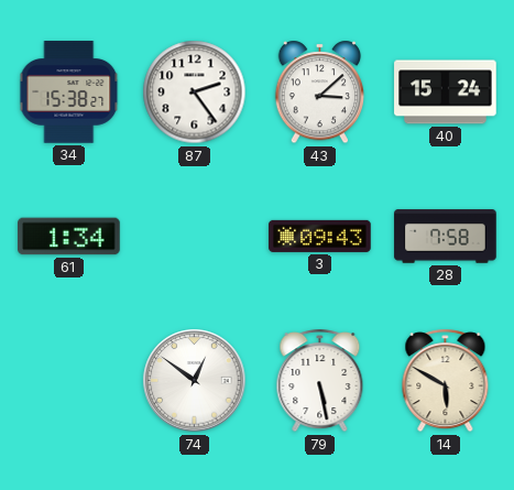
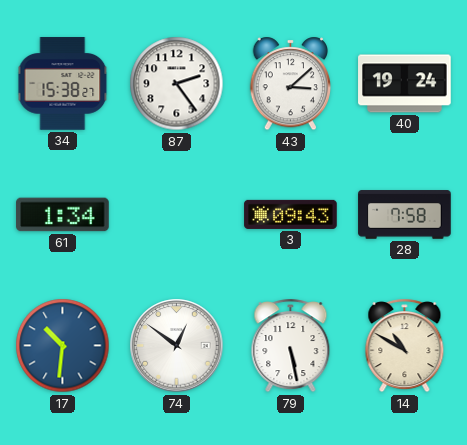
40: 15:24 -> 19:24 (405, 84)
17: none -> 10:31 (63, 346)
14: 5:50 -> 10:50 (405, 346)
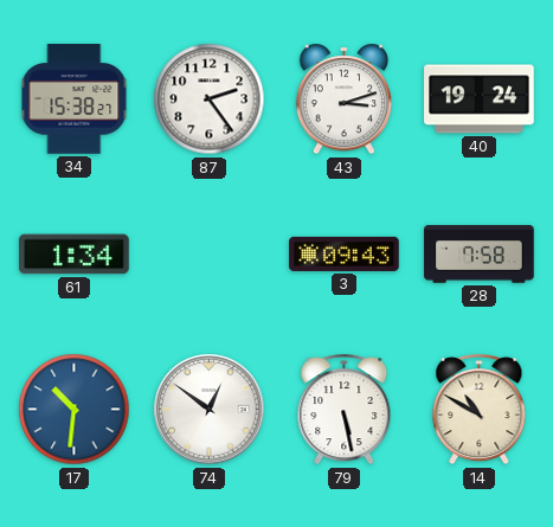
43: 3:08 -> 3:12 (345, 99)
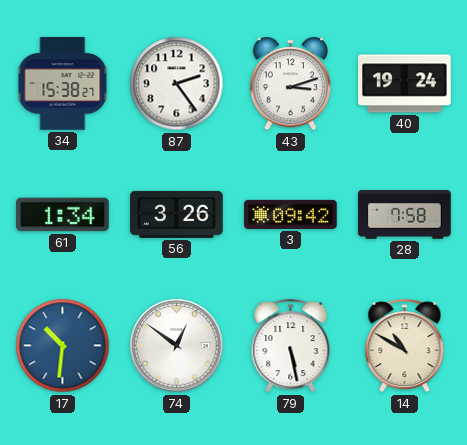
56: none -> 3:26 (177, 214)
3: 09:43 -> 09:42 (291, 214)
